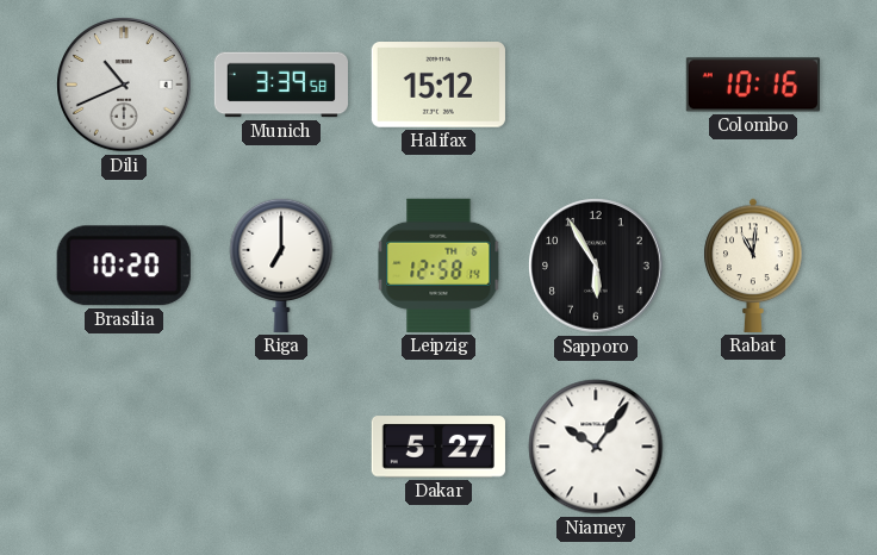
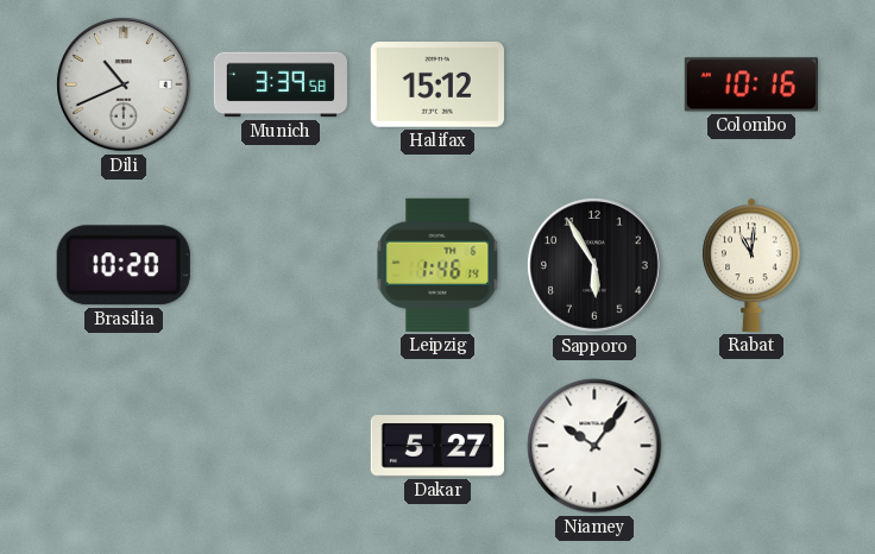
Riga: 7:00 -> none (281, 264)
Leipzig: 12:58 -> 1:46 (437, 265)
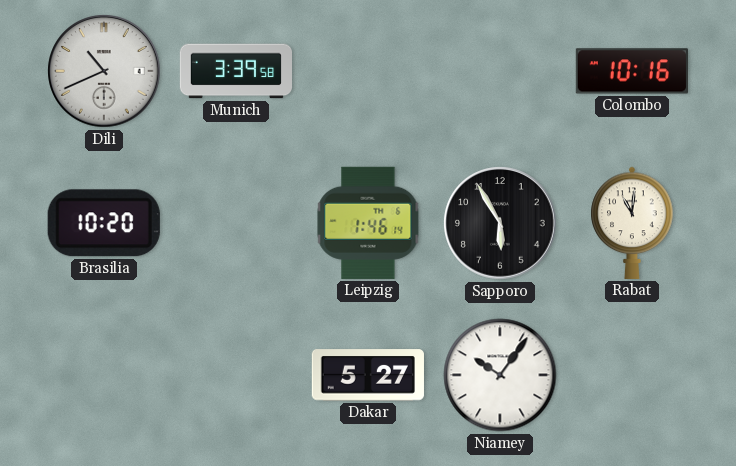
Halifax: 15:12 -> none (437, 84)
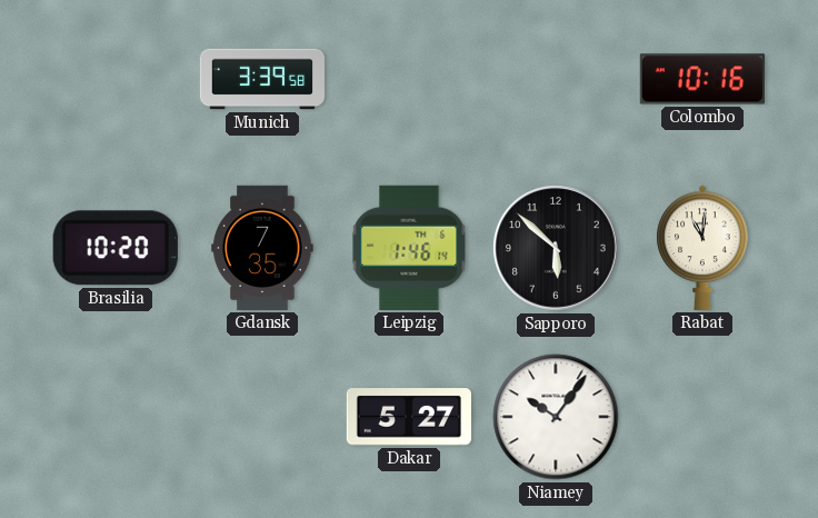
Dili: 10:41 -> none (104, 71)
Gdansk: none -> 7:35 (262, 248)
Sapporo: 5:55 -> 5:52 (556, 248)
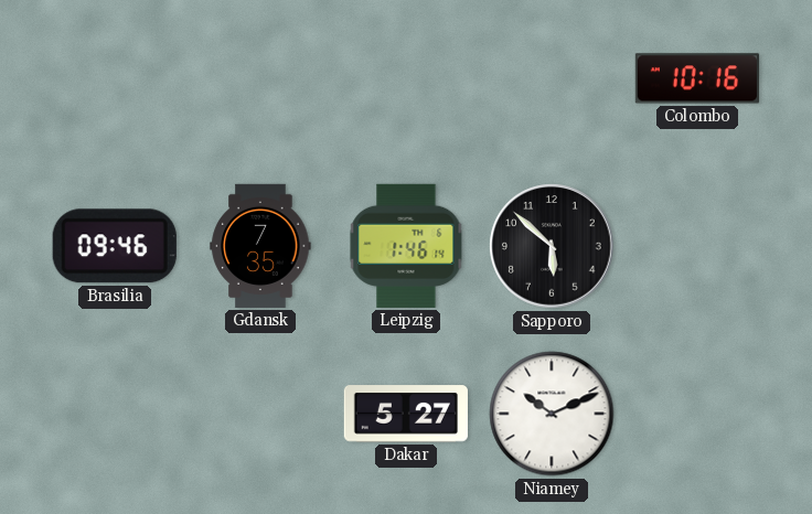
Munich: 3:39 -> none (261, 79)
Brasilia: 10:20 -> 09:46 (115, 246)
Rabat: 11:01 -> none (702, 248)
Niamey: 10:06 -> 10:11 (552, 414)
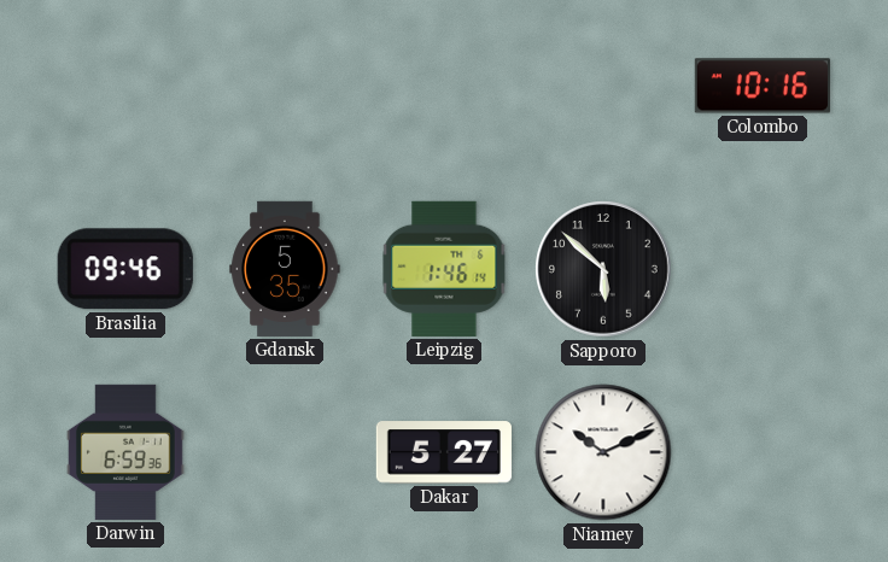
Gdansk: 7:35 -> 5:35 (285, 269)
Darwin: none -> 6:59 (125, 452)
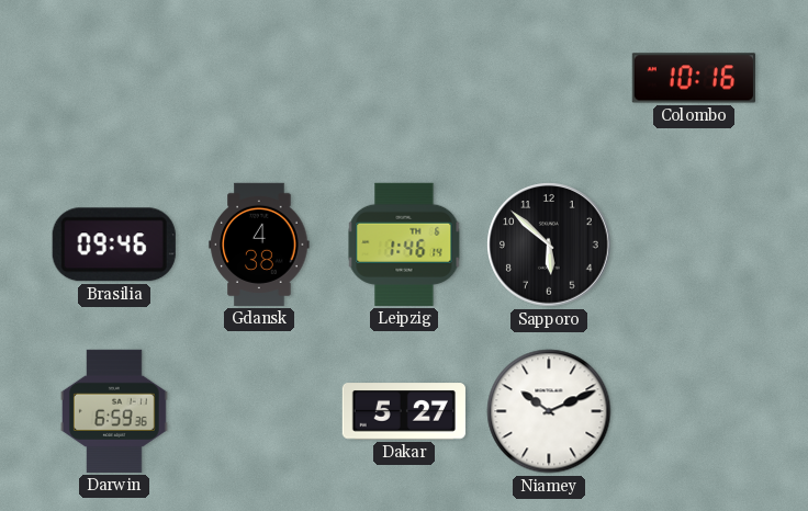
Gdansk: 5:35 -> 4:38 (259, 245)
